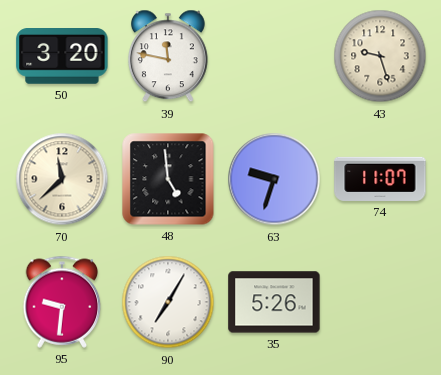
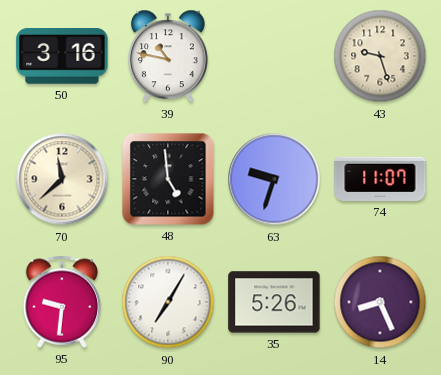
50: 3:20 -> 3:16 (62, 57)
39: 11:47 -> 10:47 (168, 56)
14: none -> 8:26 (380, 302)
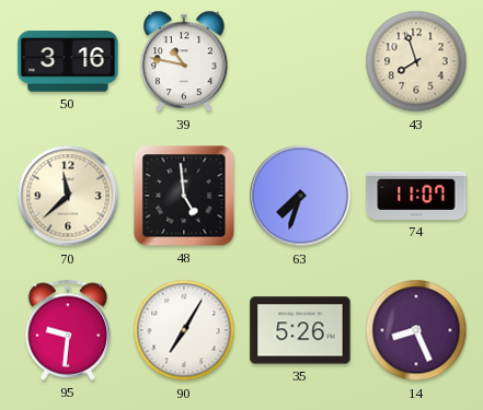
43: 9:27 -> 7:57 (416, 61)
63: 9:33 -> 7:33 (300, 196)
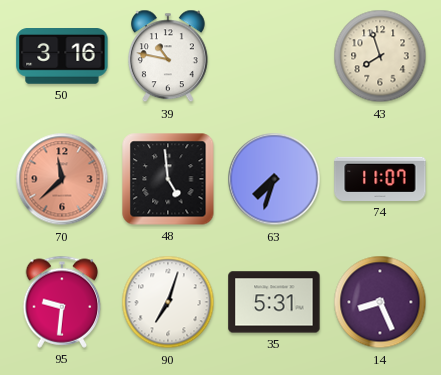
70 dial: cream -> salmon (62, 179)
90: 7:05 -> 7:03 (168, 302)
35: 5:26 -> 5:31 (274, 302)
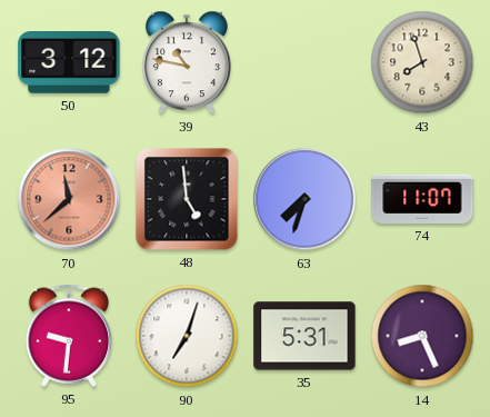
50: 3:16 -> 3:12 (69, 63)
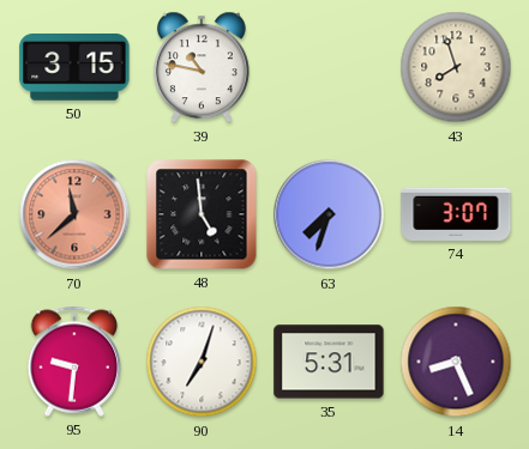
50: 3:12 -> 3:15 (74, 68)
74: 11:07 -> 3:07 (456, 214)
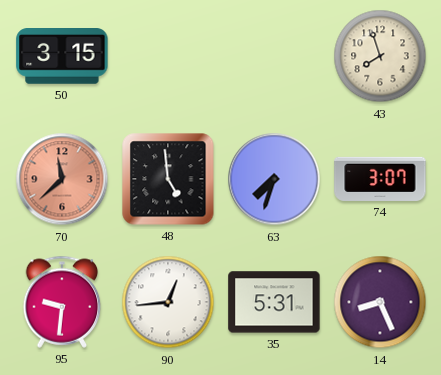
39: 10:47 -> none (202, 67)
90: 7:03 -> 12:44 (168, 302)
